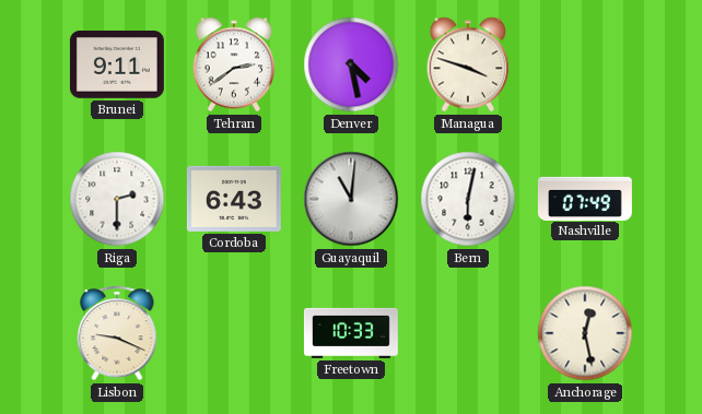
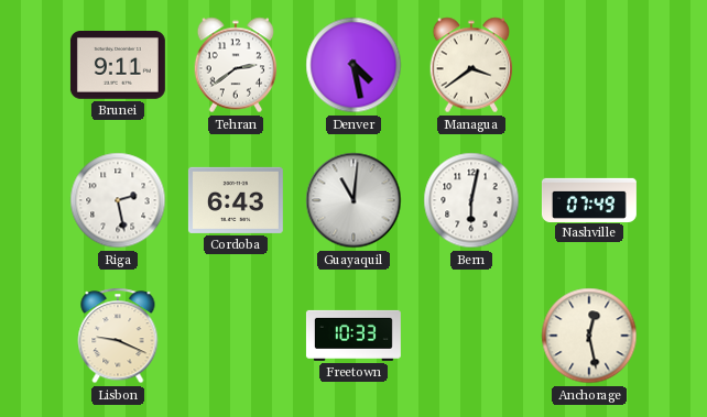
Managua: 3:48 -> 3:39 (471, 65)
Riga: 2:30 -> 2:28 (118, 200)
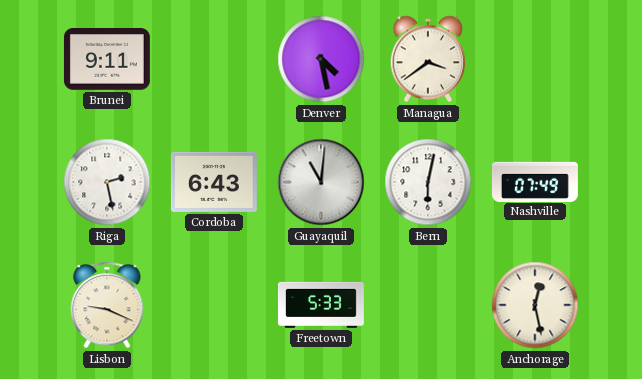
Tehran: 2:39 -> none (236, 65)
Freetown: 10:33 -> 5:33 (321, 305)
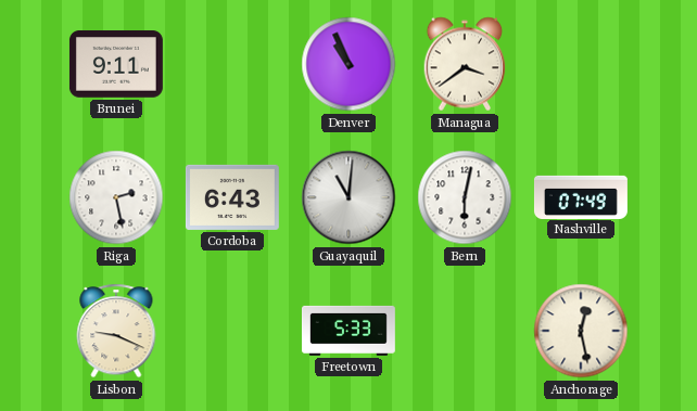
Denver: 4:28 -> 10:56 (348, 64)
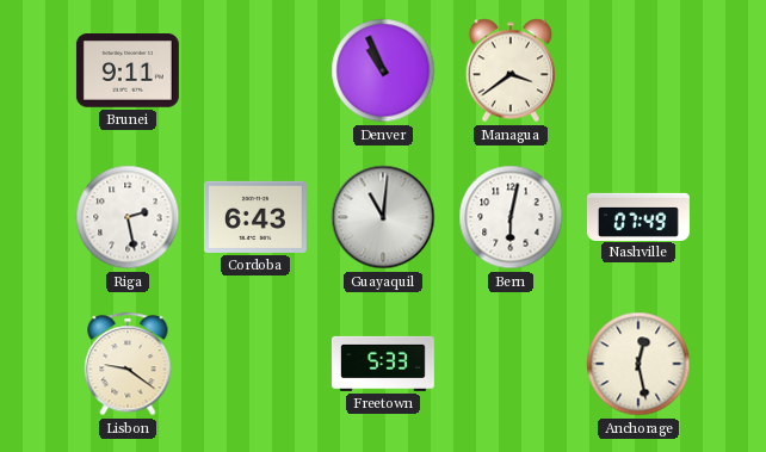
Lisbon: 9:19 -> 9:21 (128, 364)
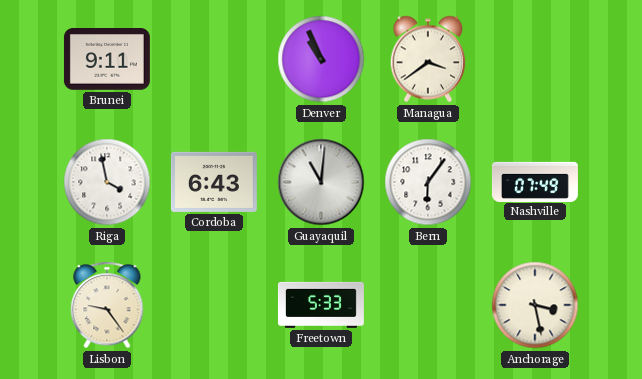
Riga: 2:28 -> 3:58 (107, 182)
Bern: 6:02 -> 6:06 (428, 182)
Lisbon: 9:21 -> 9:24 (107, 305)
Anchorage: 12:28 -> 3:28 (535, 305)
